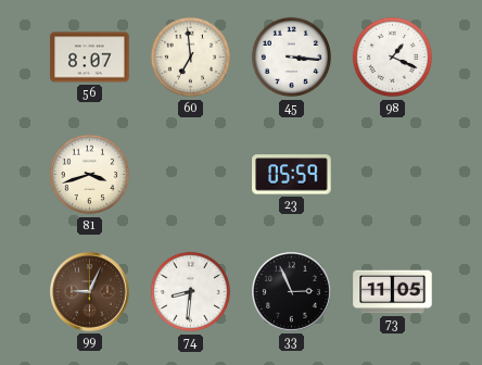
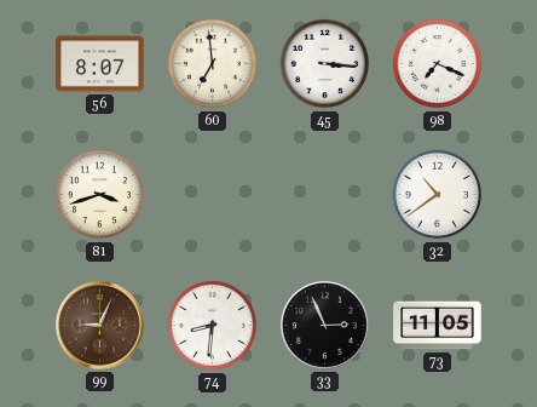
98: 1:19 -> 7:19 (438, 64)
23: 05:59 -> none (292, 175)
32: none -> 10:39 (438, 195)
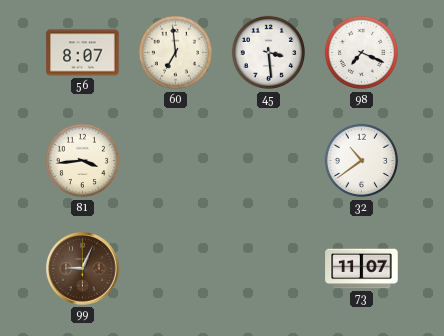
45: 3:16 -> 3:29 (269, 53)
81: 3:42 -> 3:44 (83, 161)
74: 8:31 -> none (213, 326)
33: 2:56 -> none (325, 326)
73: 11:05 -> 11:07 (362, 269)
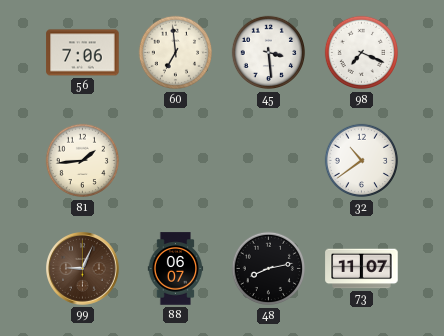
56: 8:07 -> 7:06 (83, 53)
81: 3:44 -> 1:44 (83, 161)
88: none -> 06:07 (176, 269)
48: none -> 8:13 (269, 269)
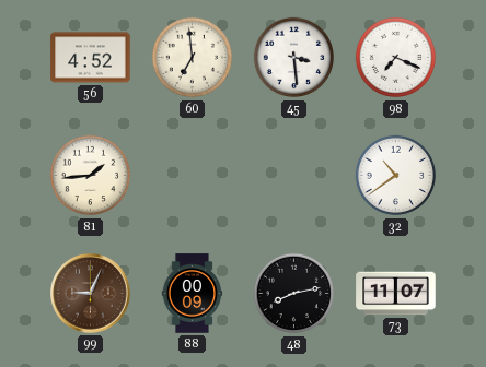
56: 7:06 -> 4:52 (91, 58)
88: 06:07 -> 00:09 (193, 294)
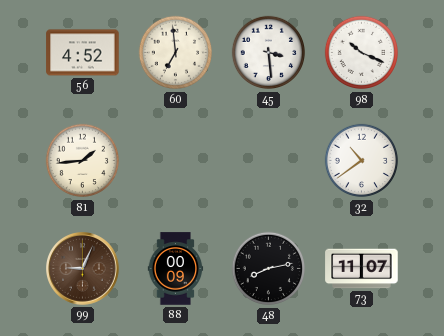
98: 7:19 -> 10:19 (362, 53)
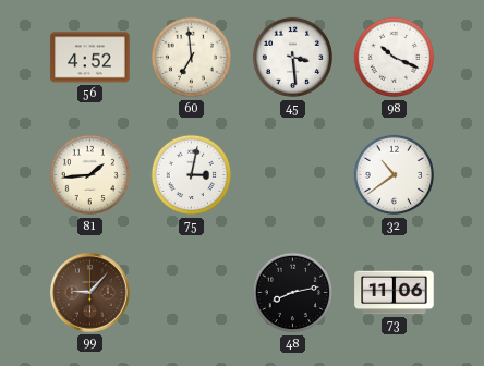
75: none -> 3:02 (192, 175)
99: 9:04 -> 9:07 (90, 293)
88: 00:09 -> none (176, 269)
73: 11:07 -> 11:06 (395, 293)
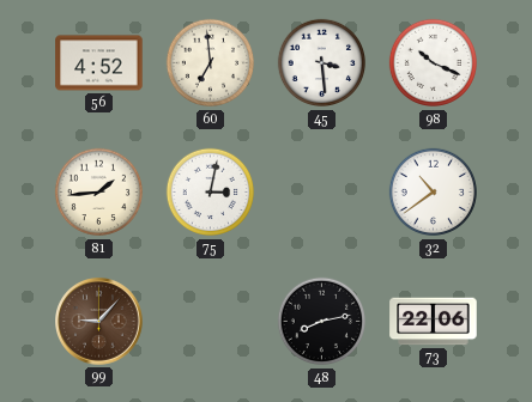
73: 11:06 -> 22:06 (434, 322)
